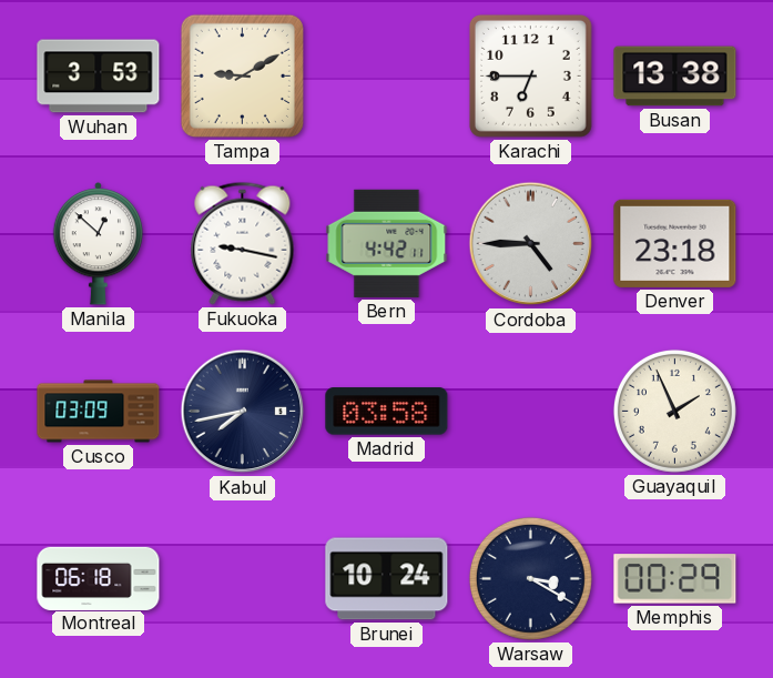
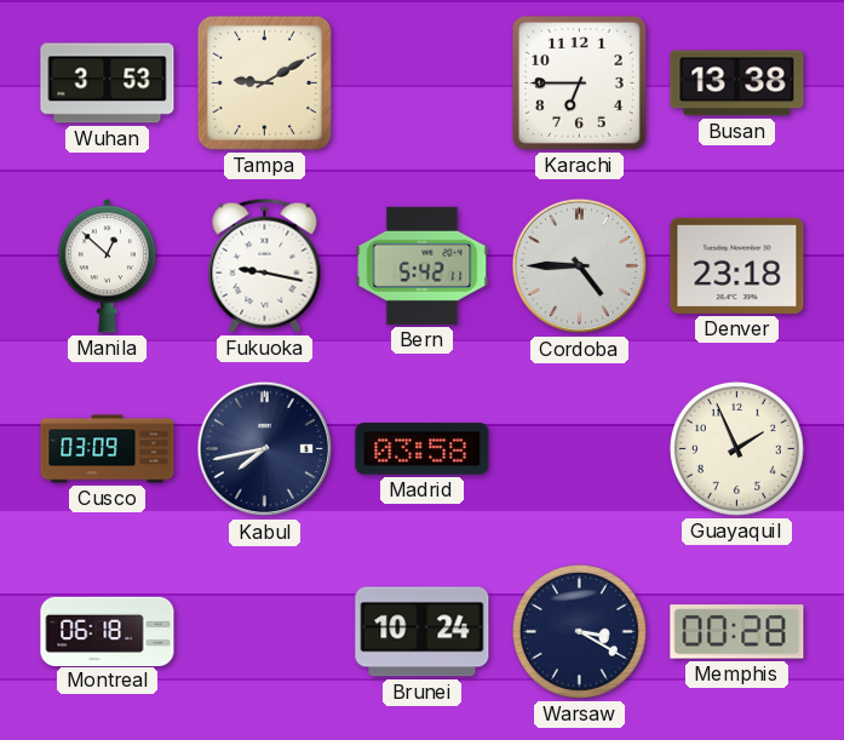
Bern: 4:42 -> 5:42 (423, 265)
Memphis: 00:29 -> 00:28 (737, 632)
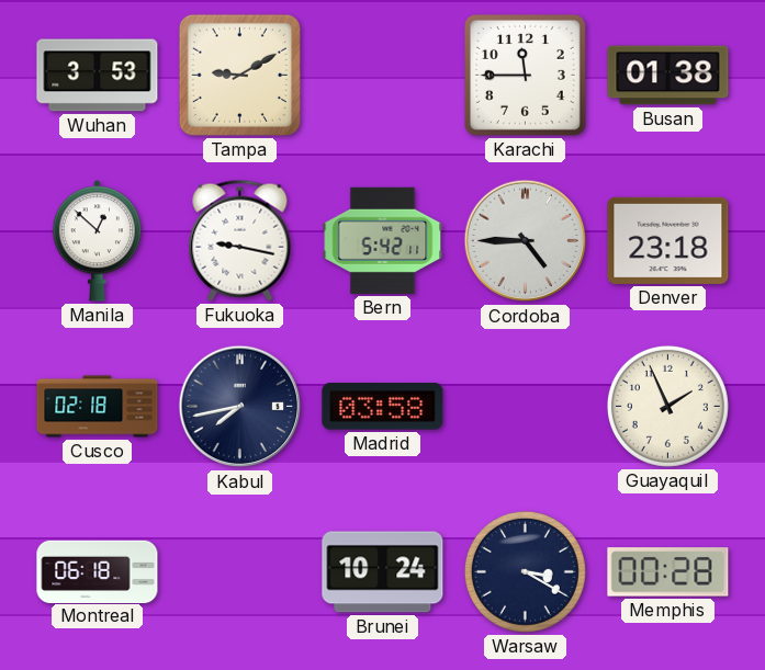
Karachi: 6:45 -> 11:45 (525, 75)
Busan: 13:38 -> 01:38 (668, 76)
Cusco: 03:09 -> 02:18 (98, 407)
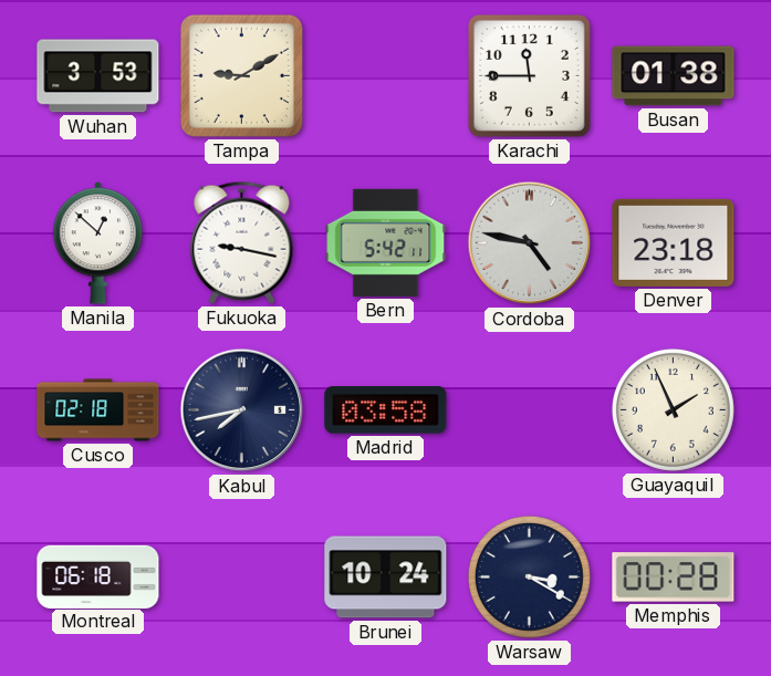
Cordoba: 4:45 -> 4:47 (530, 243)
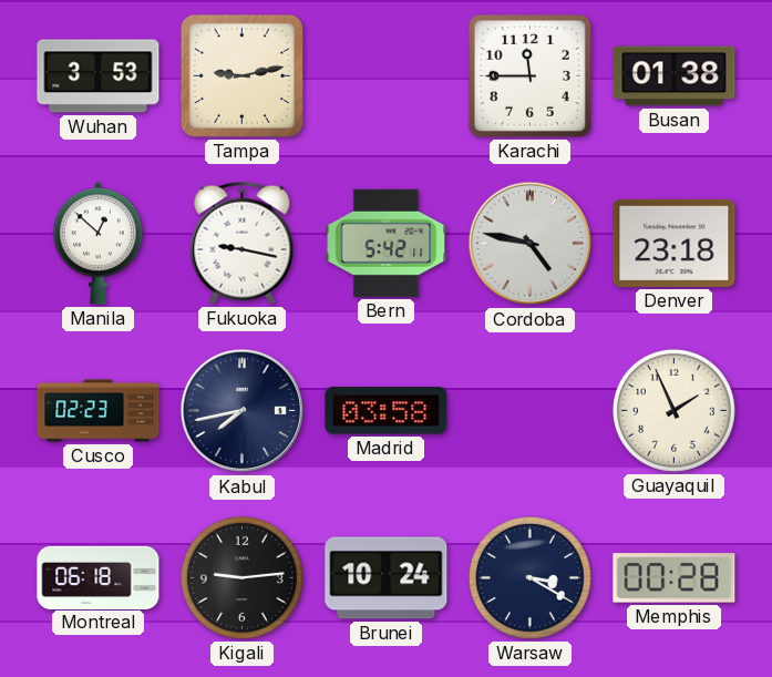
Tampa: 9:10 -> 9:13 (241, 75)
Cusco: 02:18 -> 02:23 (99, 411)
Kigali: none -> 9:14 (241, 577)
